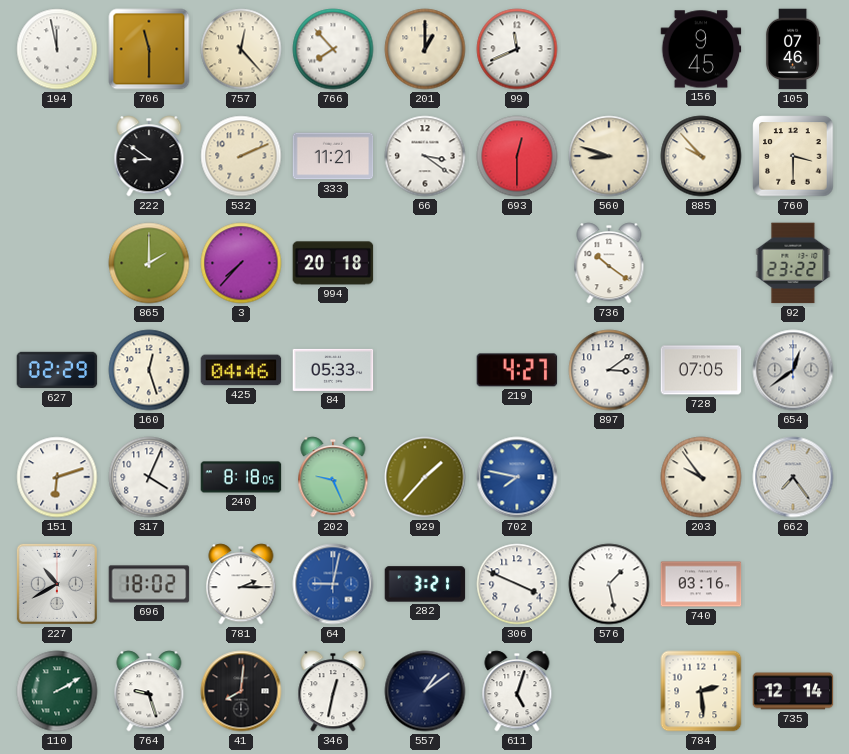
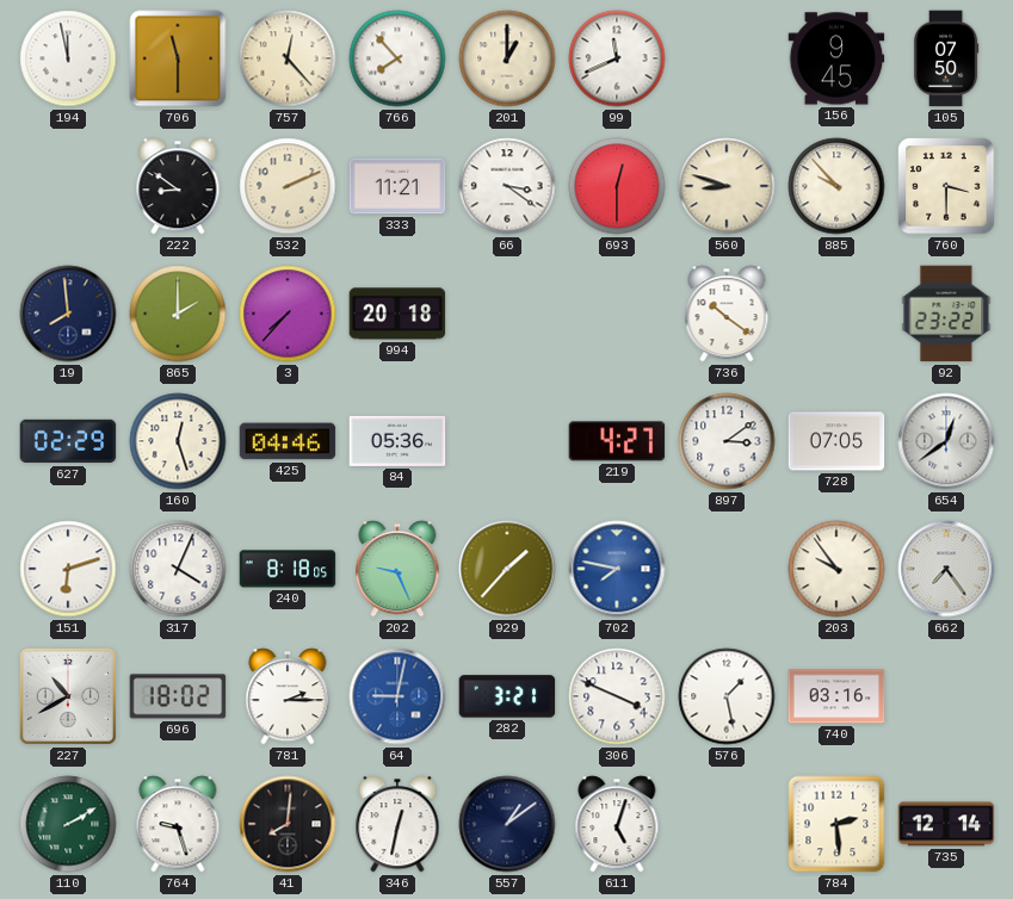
105: 07:46 -> 07:50 (946, 58)
19: none -> 7:59 (68, 314)
84: 05:33 -> 05:36 (397, 441)
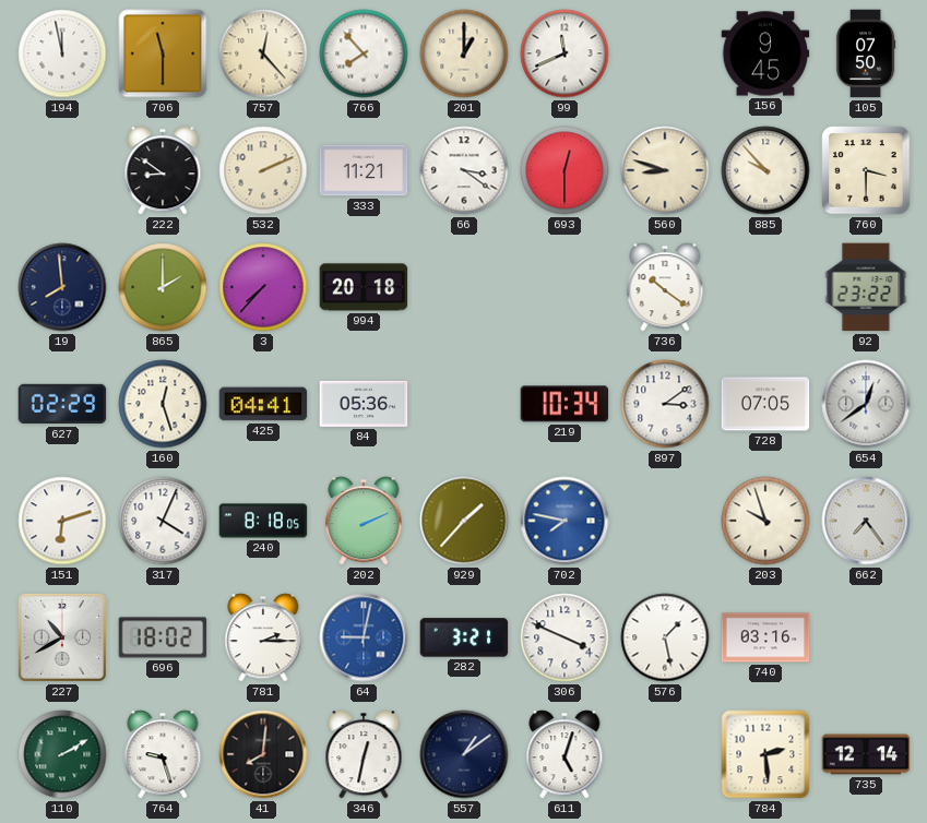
425: 04:46 -> 04:41 (263, 404)
219: 4:27 -> 10:34 (564, 404)
202: 9:26 -> 2:11 (364, 521)
203: 9:54 -> 9:57 (765, 521)
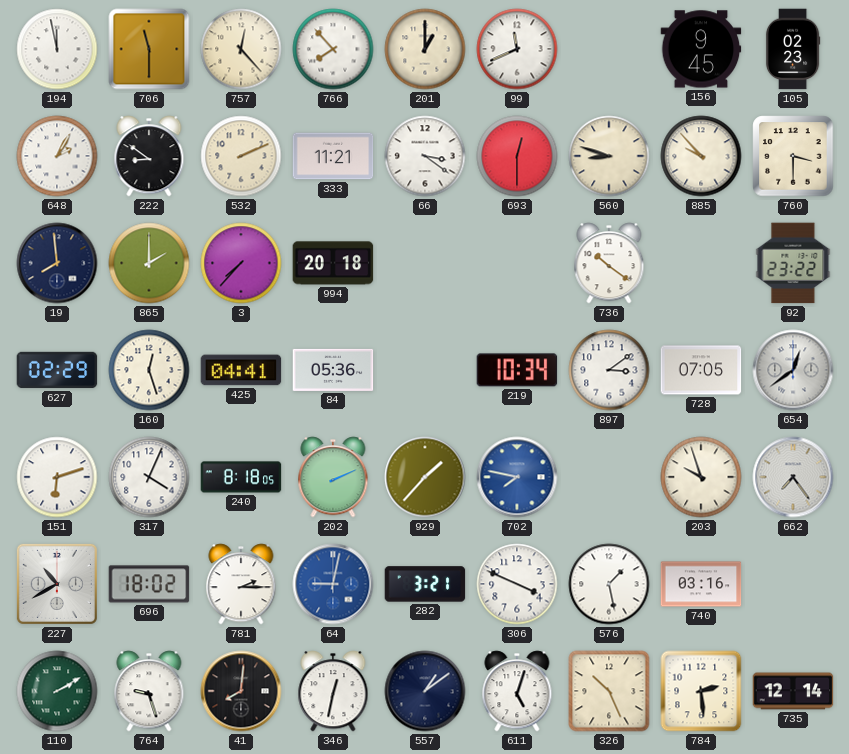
105: 07:50 -> 02:23 (793, 49)
648: none -> 2:05 (57, 156)
326: none -> 10:26 (609, 691)
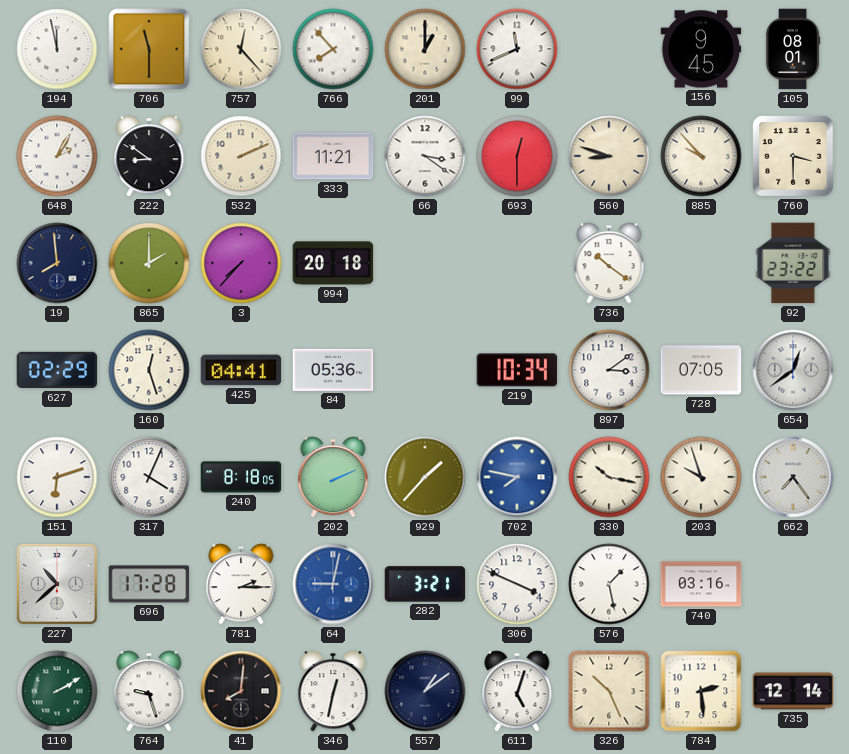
105: 02:23 -> 08:01 (793, 49)
330: none -> 10:17 (609, 477)
227: 10:40 -> 10:38 (57, 584)
696: 18:02 -> 17:28 (149, 584)
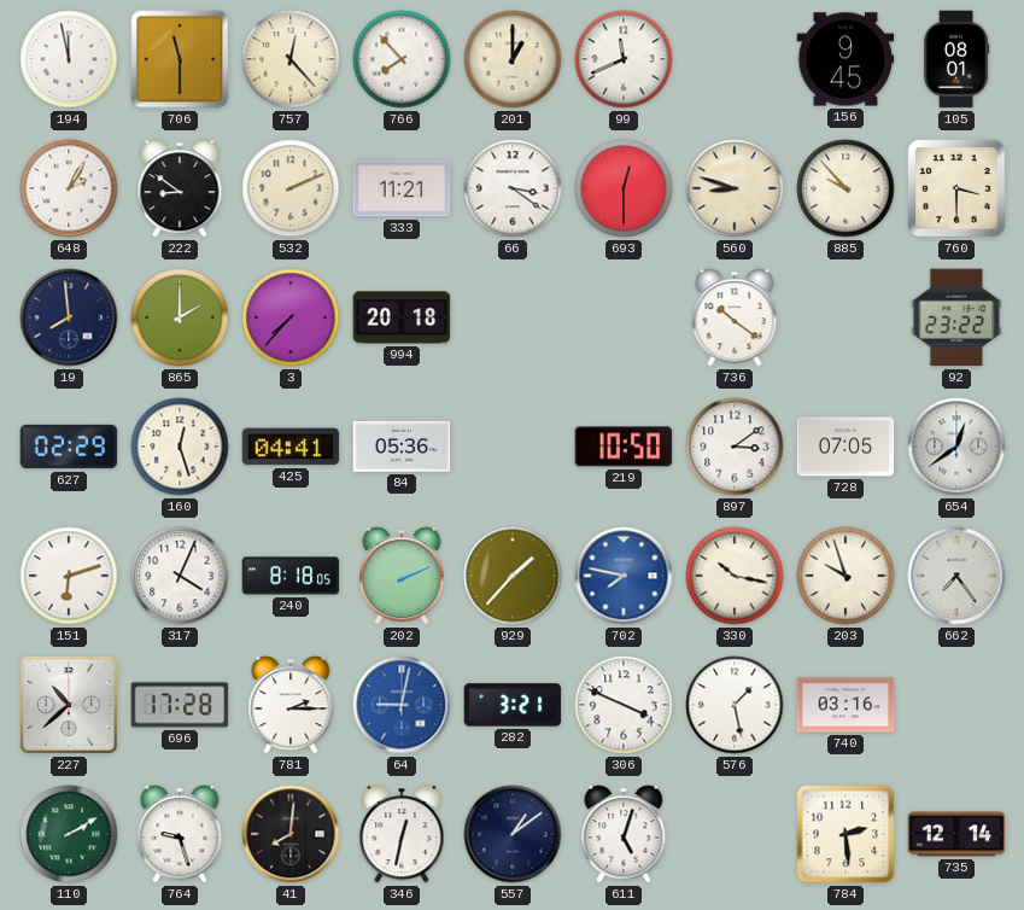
219: 10:34 -> 10:50 (624, 447)
326: 10:26 -> none (609, 691)
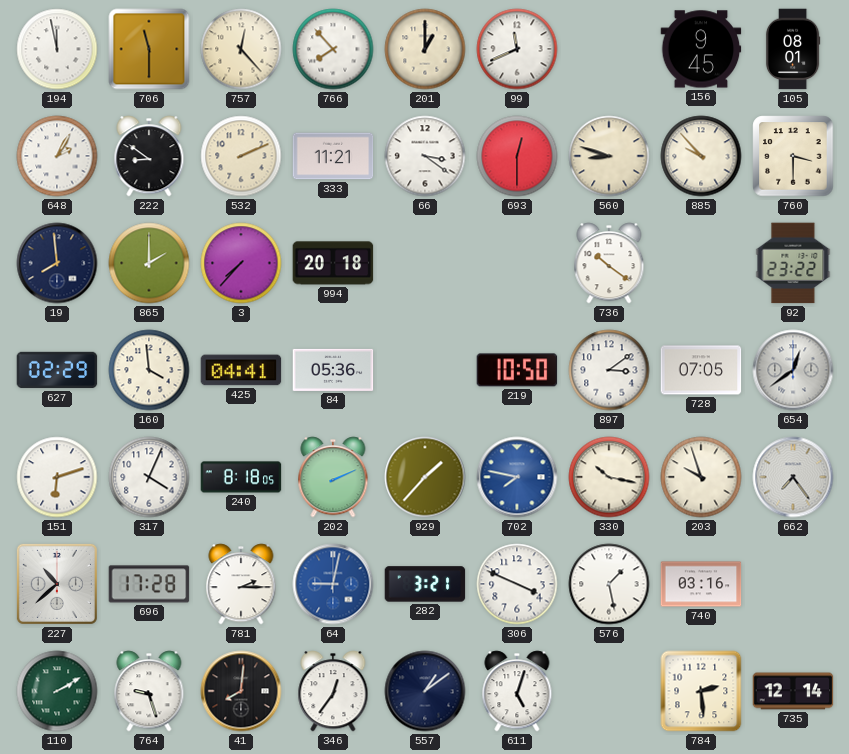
160: 12:27 -> 3:59 (149, 370)
346: 12:32 -> 12:36 (333, 691)
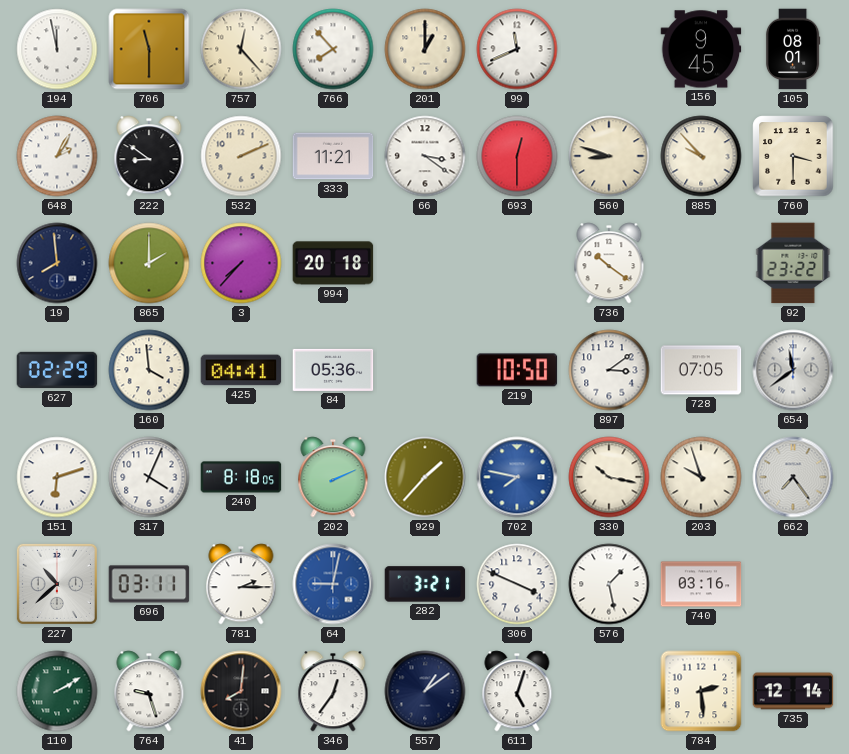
654: 12:39 -> 11:39 (793, 370)
696: 17:28 -> 03:11 (149, 584)
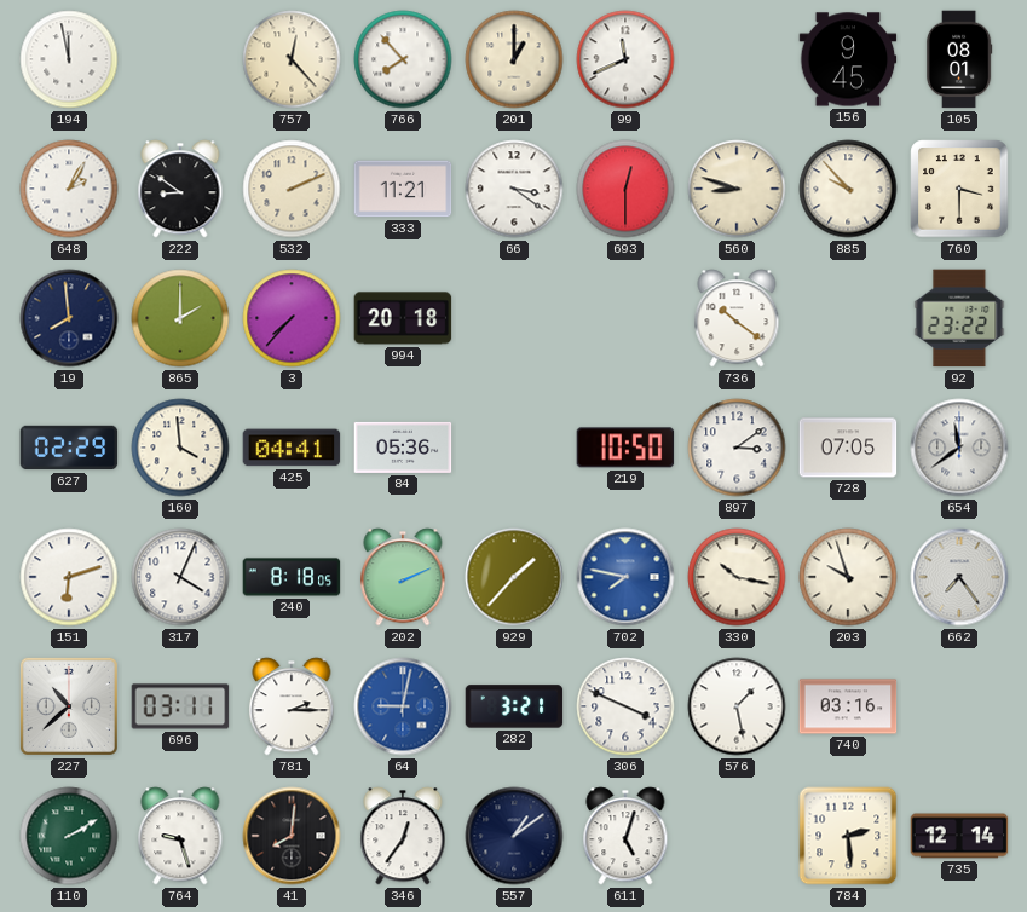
706: 11:30 -> none (149, 49)
